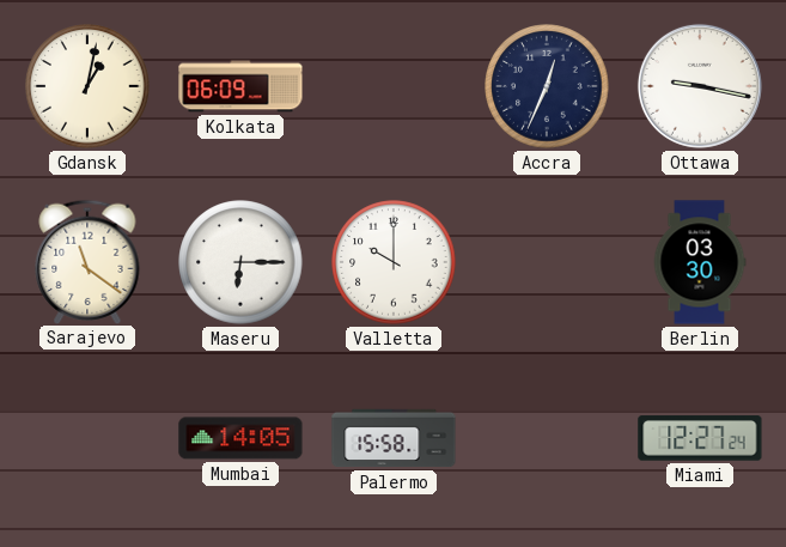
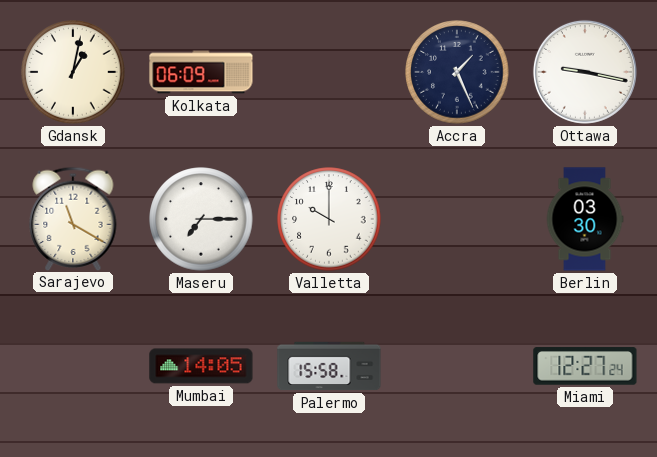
Accra: 12:34 -> 1:26 (457, 72)
Sarajevo: 11:21 -> 11:20 (73, 218)
Maseru: 6:15 -> 7:15 (201, 219)
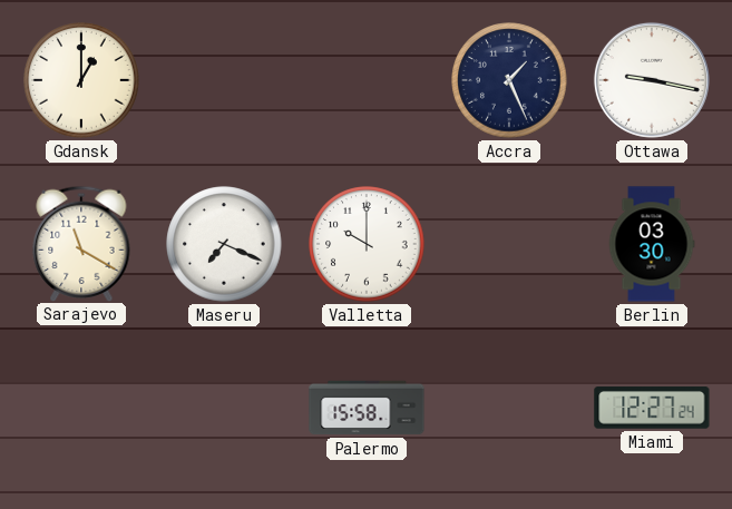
Gdansk: 1:02 -> 1:00 (81, 80)
Kolkata: 06:09 -> none (201, 72)
Maseru: 7:15 -> 7:19 (224, 244)
Mumbai: 14:05 -> none (201, 366)
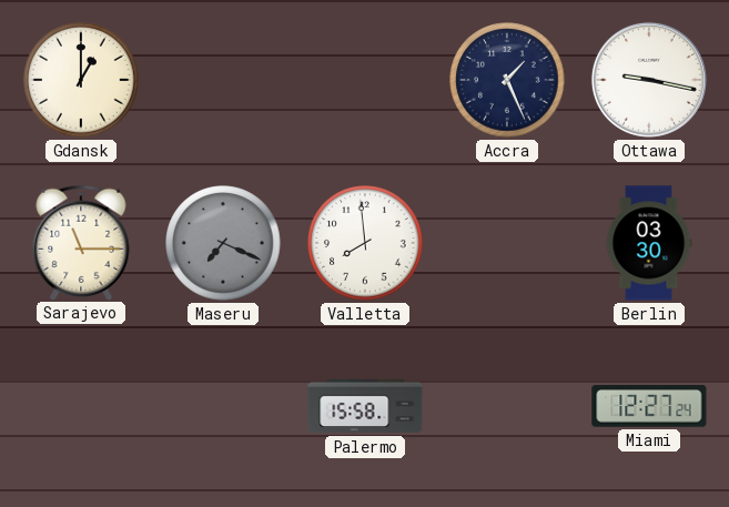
Sarajevo: 11:20 -> 11:15 (81, 242)
Maseru dial: white -> grey (223, 243)
Valletta: 10:00 -> 7:59 (365, 243)
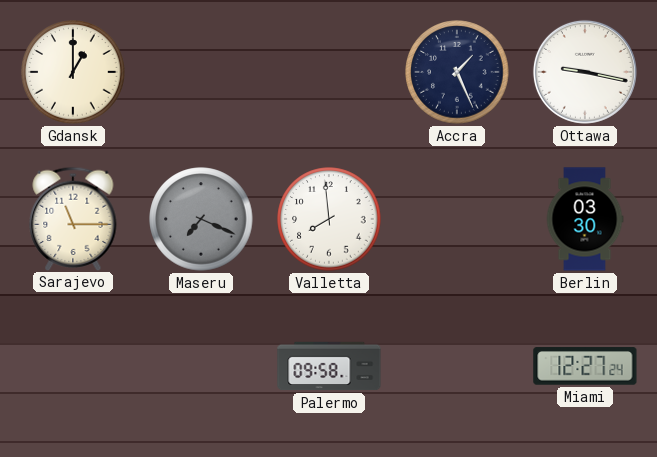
Palermo: 15:58 -> 09:58 (329, 366)
